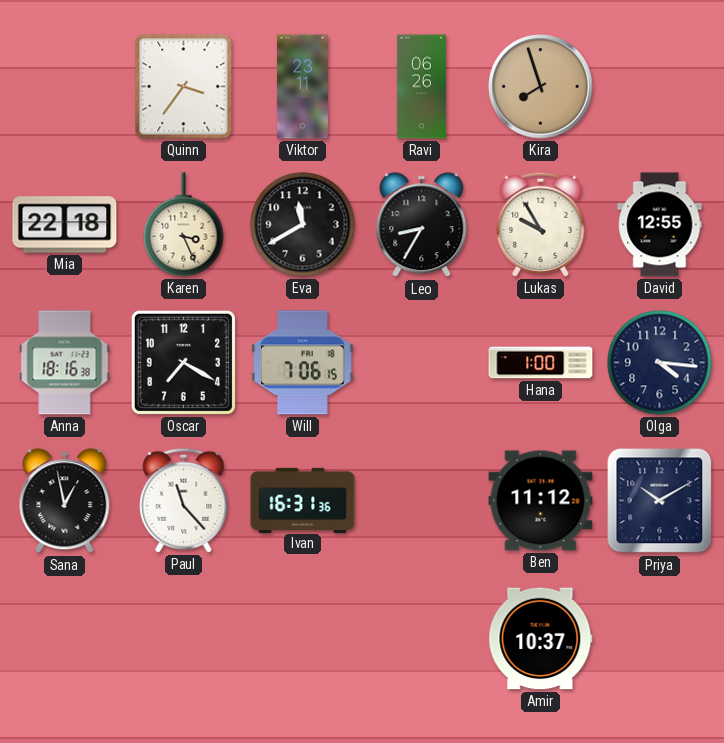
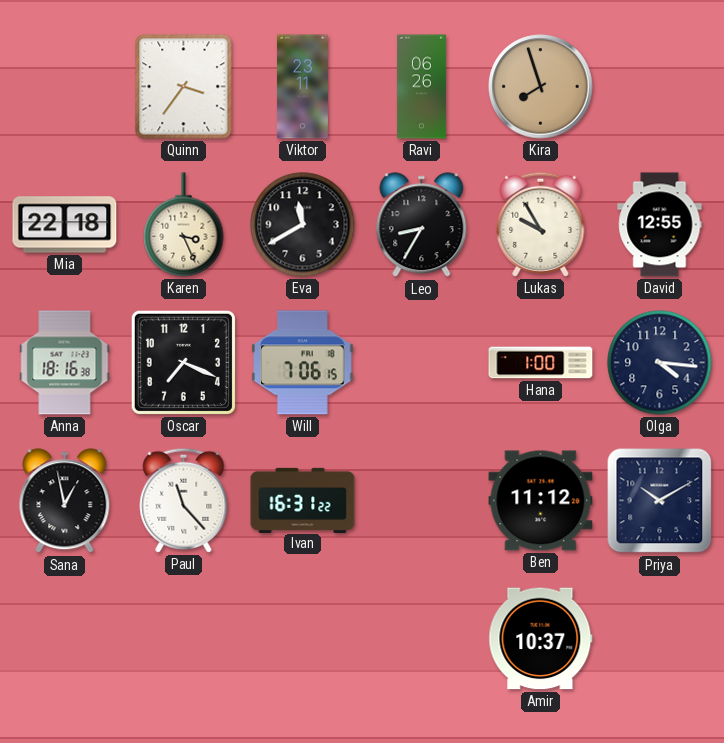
Oscar: 7:20 -> 7:19 (183, 362)
Ivan: 16:31:36 -> 16:31:22 (303, 500)
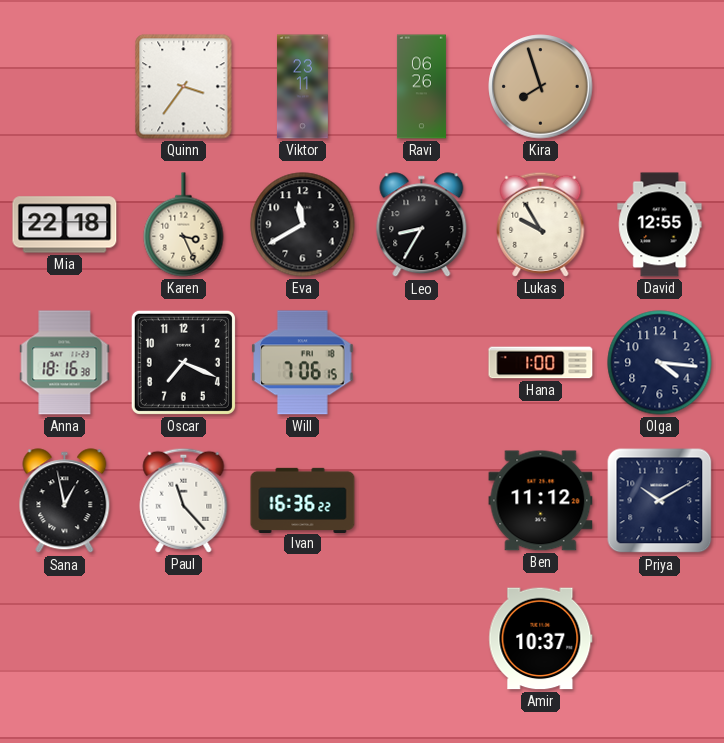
Ivan: 16:31 -> 16:36 (303, 500)
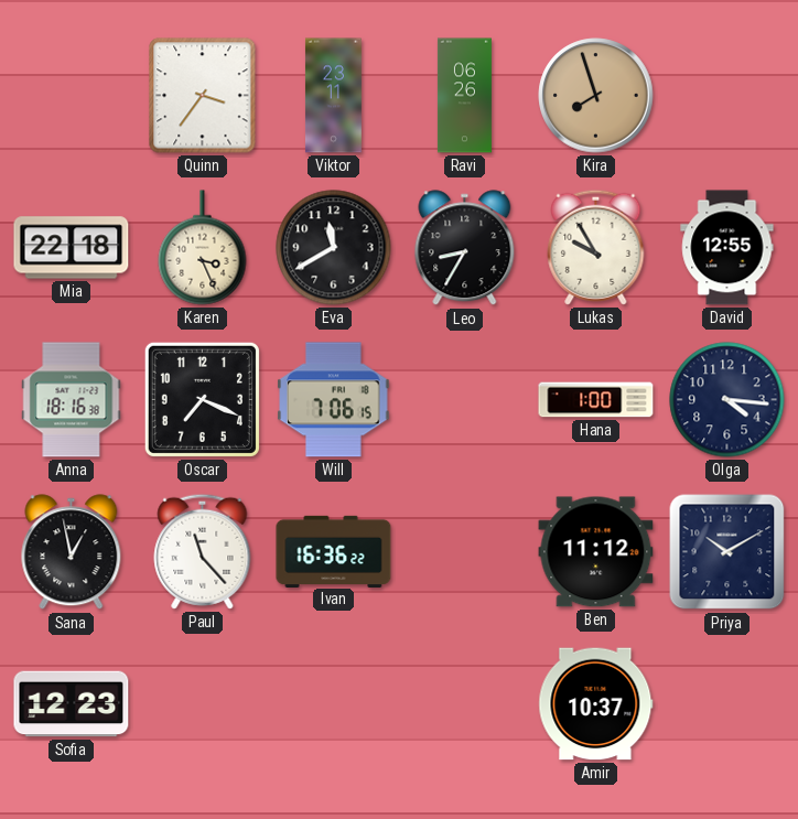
Sofia: none -> 12:23 (72, 704)
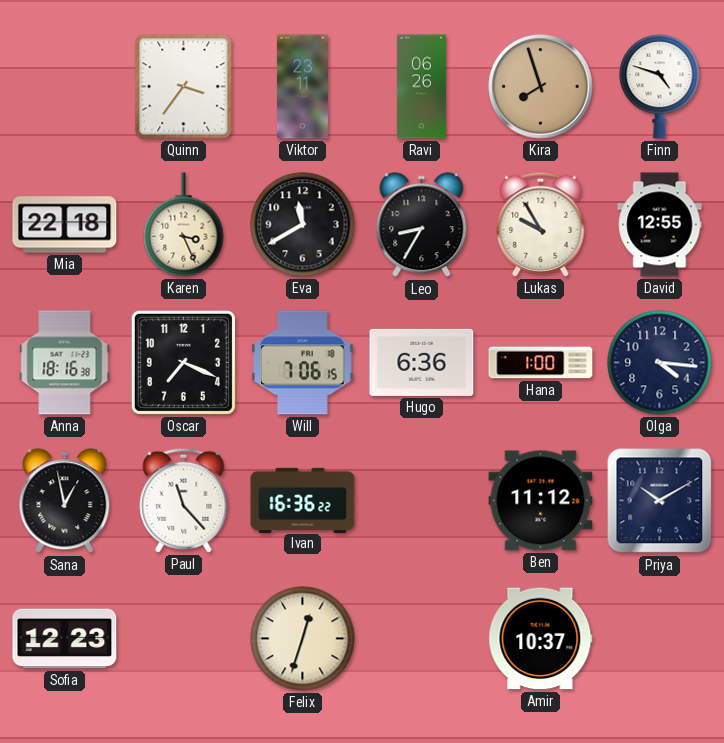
Finn: none -> 4:48 (660, 87)
Hugo: none -> 6:36 (422, 362)
Felix: none -> 12:33 (303, 639)
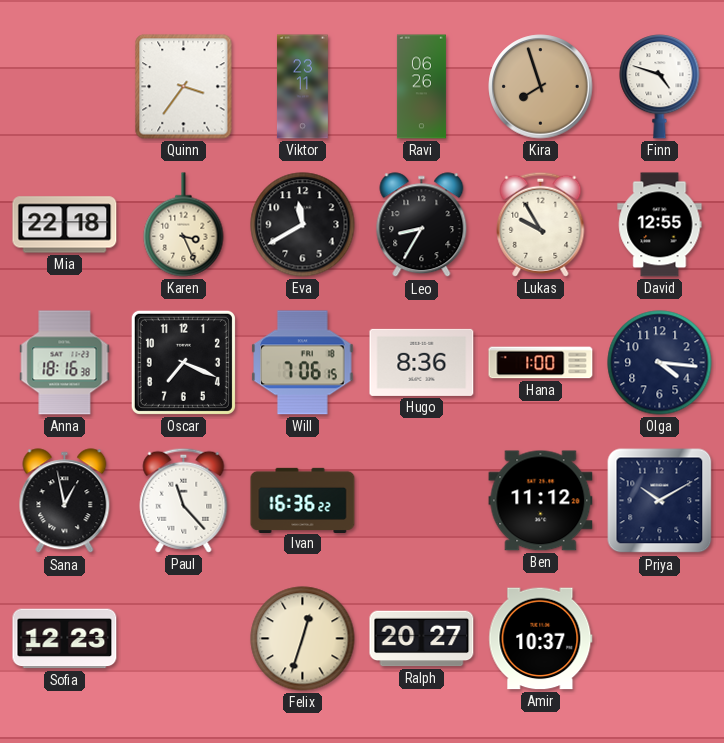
Hugo: 6:36 -> 8:36 (422, 362)
Ralph: none -> 20:27 (422, 639)
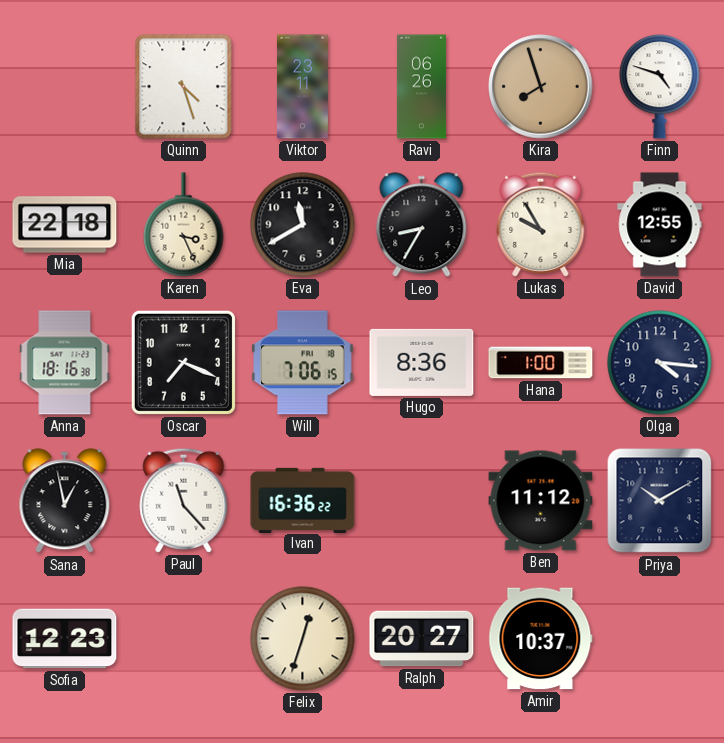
Quinn: 3:36 -> 4:27 (184, 87)
